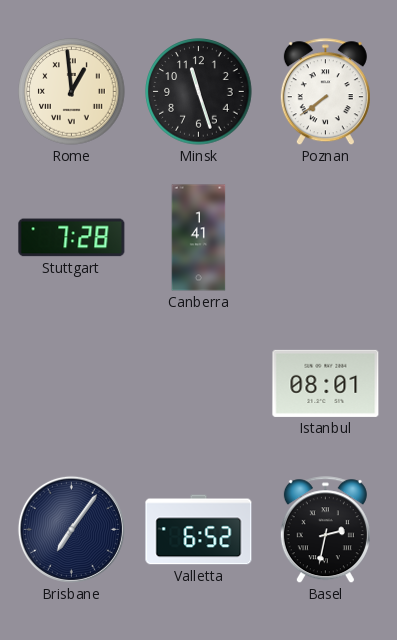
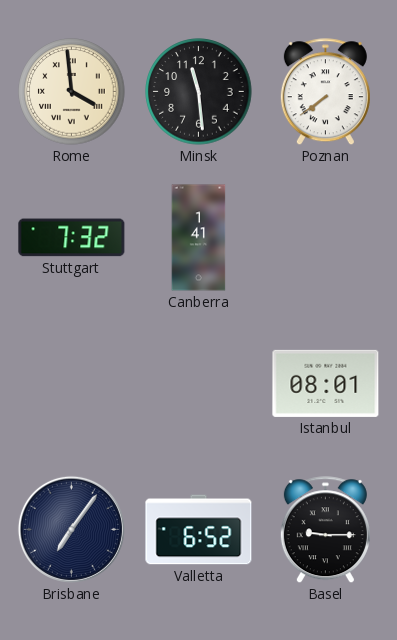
Rome: 12:59 -> 3:59 (72, 92)
Minsk: 11:27 -> 11:29 (199, 92)
Stuttgart: 7:28 -> 7:32 (72, 238)
Basel: 2:32 -> 9:15 (325, 530)
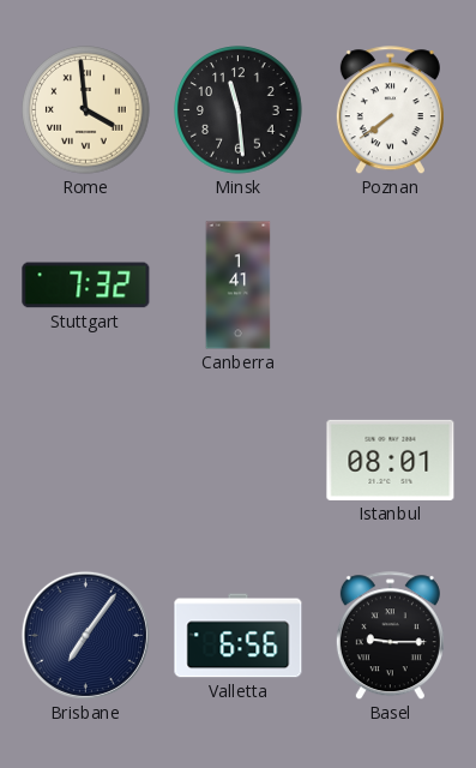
Valletta: 6:52 -> 6:56 (239, 636)
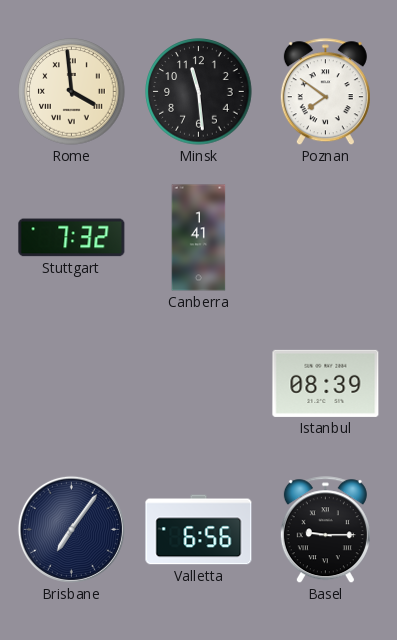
Poznan: 7:39 -> 7:51 (325, 92)
Istanbul: 08:01 -> 08:39 (326, 383)
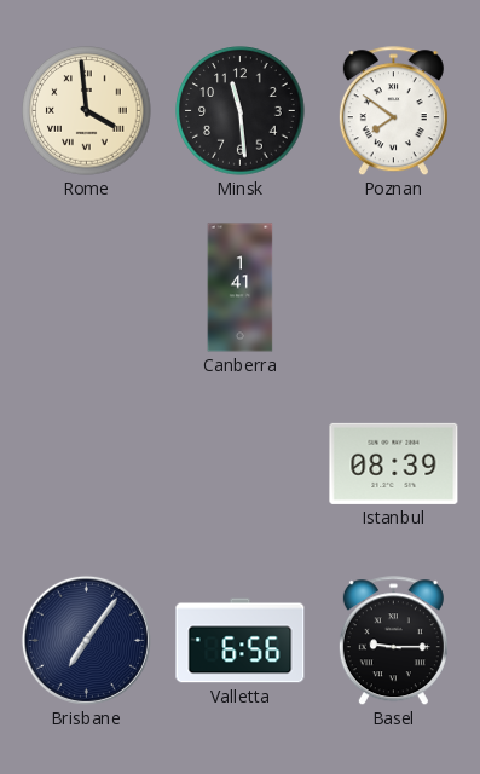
Stuttgart: 7:32 -> none (72, 238)
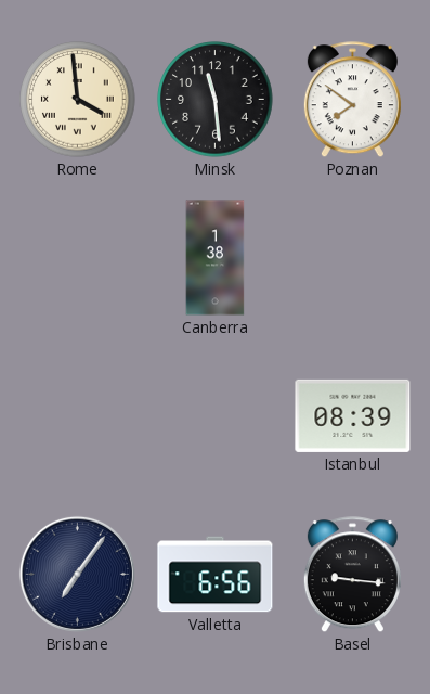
Canberra: 1:41 -> 1:38 (216, 258)
Basel: 9:15 -> 9:16 (352, 575)
